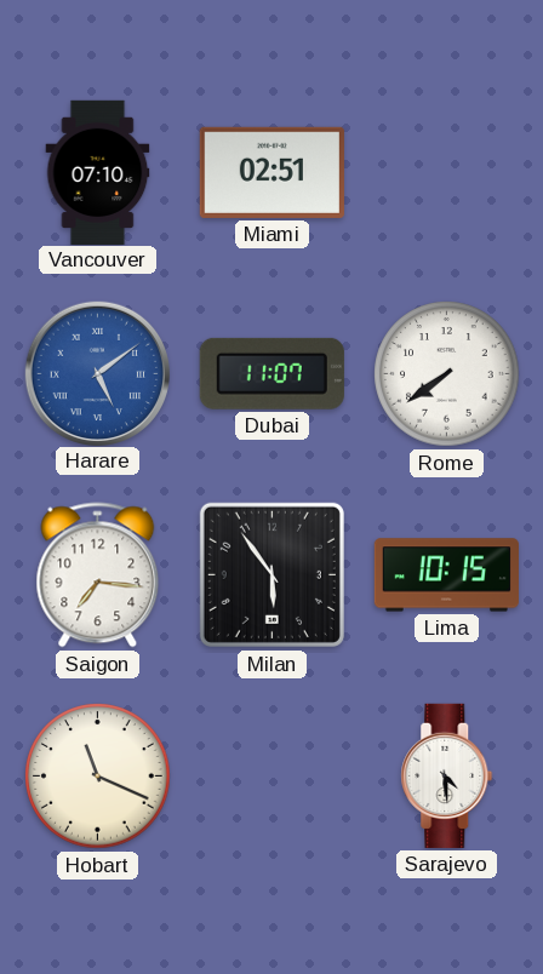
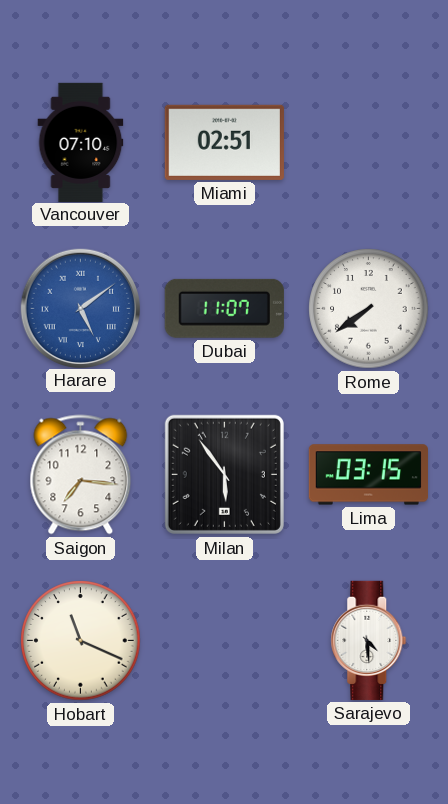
Lima: 10:15 -> 03:15 (368, 475)
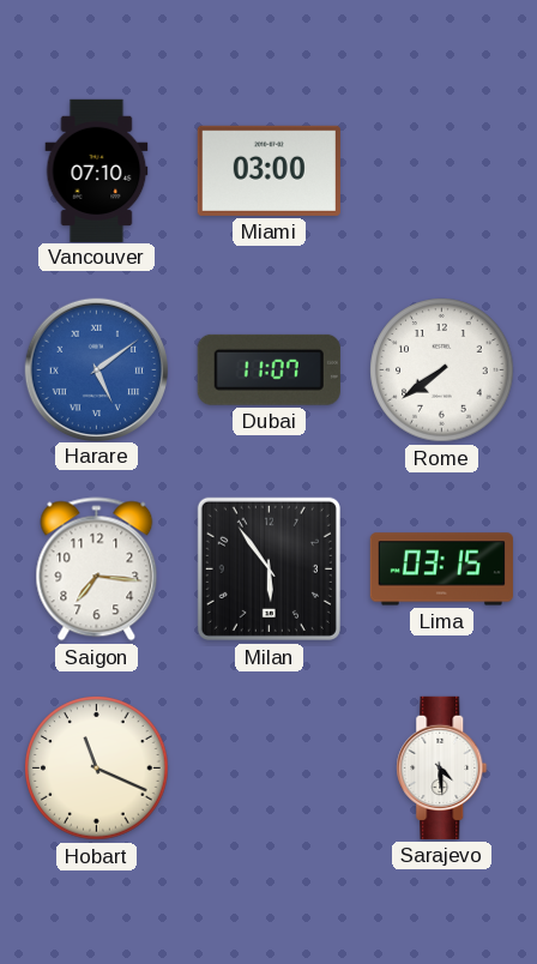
Miami: 02:51 -> 03:00 (268, 170)
